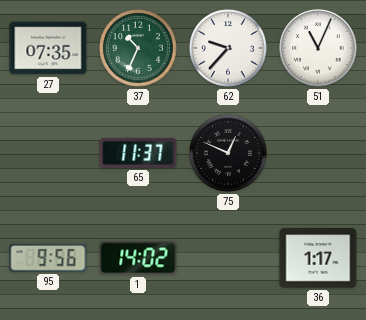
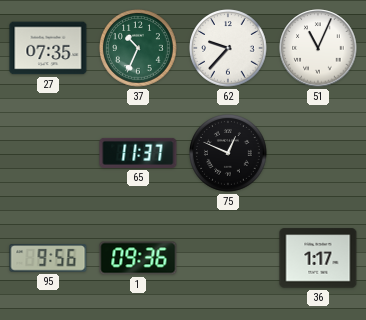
1: 14:02 -> 09:36 (138, 258)
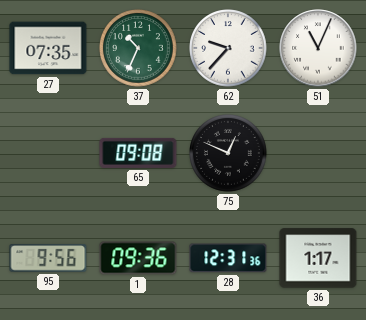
65: 11:37 -> 09:08 (138, 153)
28: none -> 12:31 (228, 258)
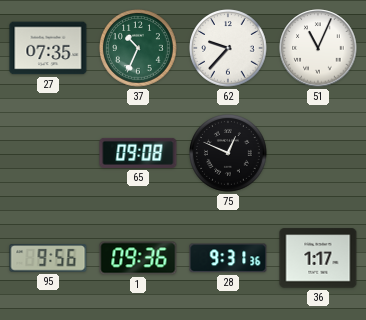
28: 12:31 -> 9:31 (228, 258)
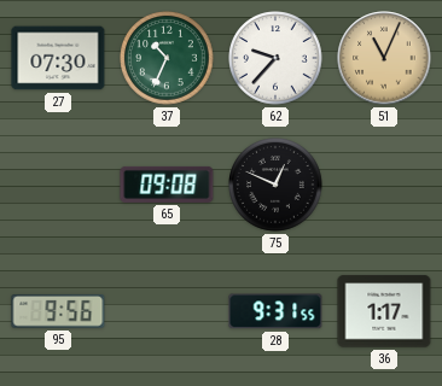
27: 07:35 -> 07:30 (58, 58)
51 dial: white -> champagne (384, 58)
1: 09:36 -> none (138, 258)
28: 9:31:36 -> 9:31:55 (275, 311)
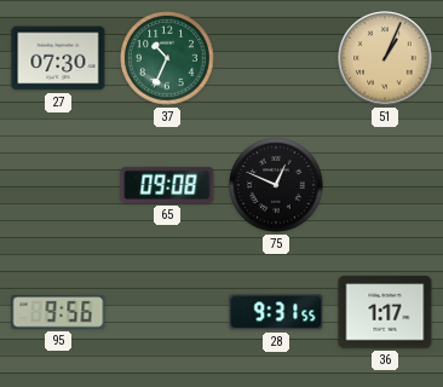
62: 9:37 -> none (275, 58)
51: 11:04 -> 1:04 (385, 58)
